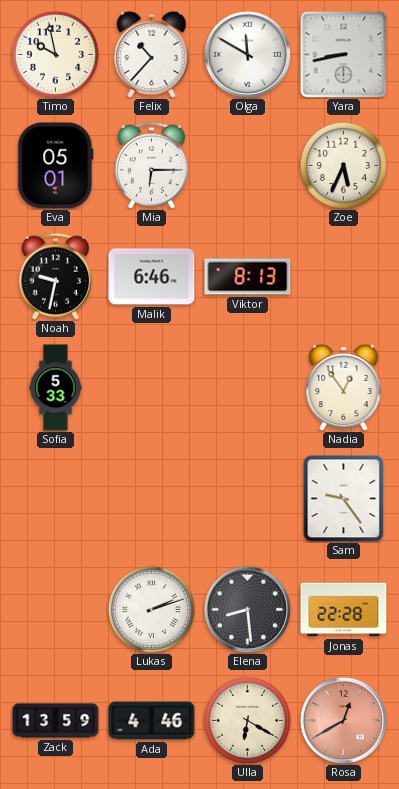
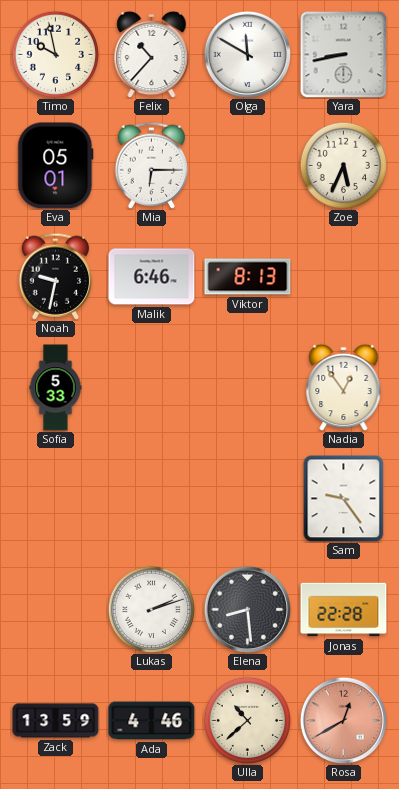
Ulla: 6:20 -> 10:38 (247, 720)
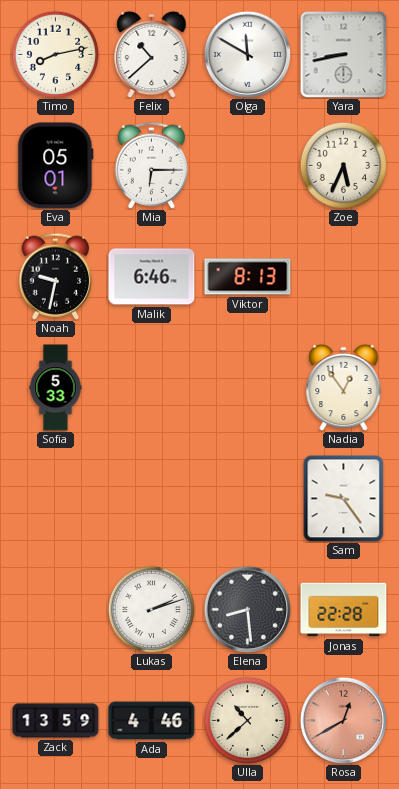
Timo: 9:58 -> 8:13 (55, 54)
Felix: 10:37 -> 10:38 (152, 54)
